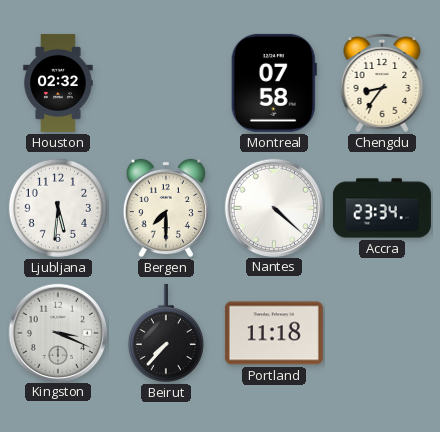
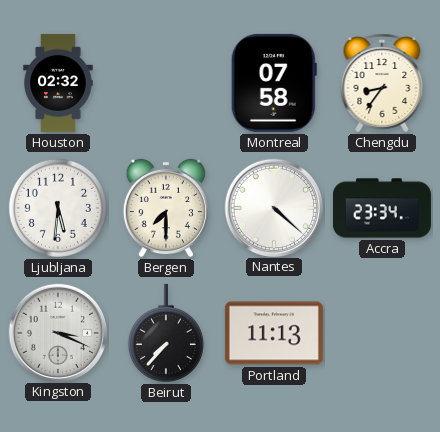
Portland: 11:18 -> 11:13 (274, 333)
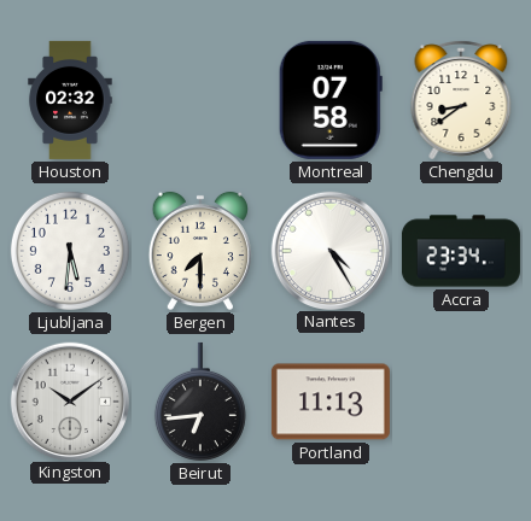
Chengdu: 8:36 -> 8:39 (461, 100)
Nantes: 4:22 -> 4:25 (329, 250)
Kingston: 3:19 -> 10:09 (69, 400)
Beirut: 7:37 -> 6:44 (200, 402)
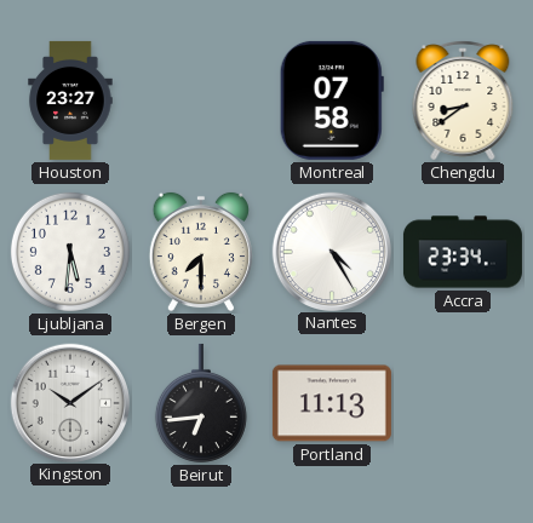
Houston: 02:32 -> 23:27 (70, 100)
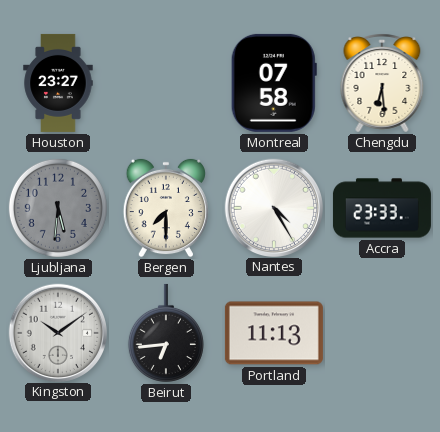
Chengdu: 8:39 -> 6:29 (382, 83)
Ljubljana dial: white -> grey (58, 208)
Accra: 23:34 -> 23:33 (382, 208)
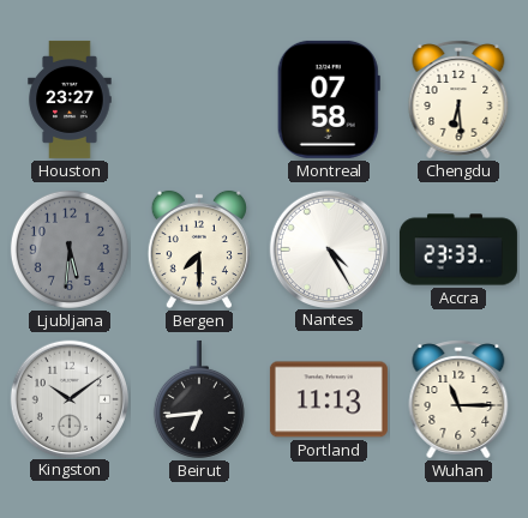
Wuhan: none -> 11:15 (458, 399)
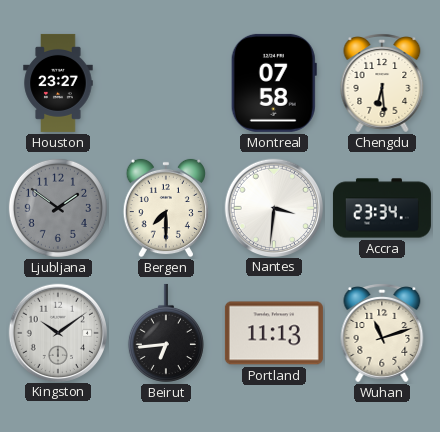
Ljubljana: 5:31 -> 1:51 (58, 208)
Nantes: 4:25 -> 3:31 (273, 207)
Accra: 23:33 -> 23:34 (382, 208)
Wuhan: 11:15 -> 11:12 (382, 333)
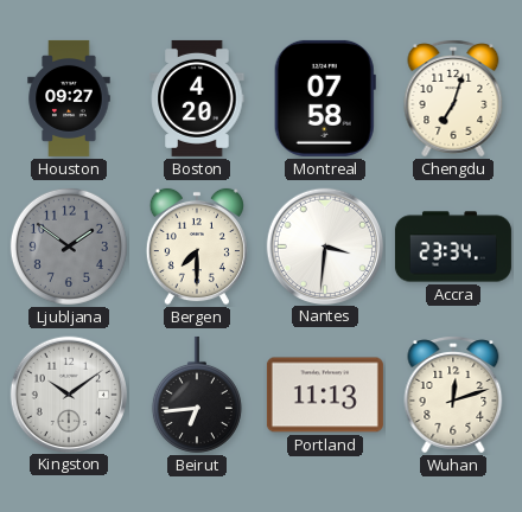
Houston: 23:27 -> 09:27 (69, 98)
Boston: none -> 4:20 (197, 98)
Chengdu: 6:29 -> 7:03 (453, 98)
Wuhan: 11:12 -> 12:12 (453, 395)
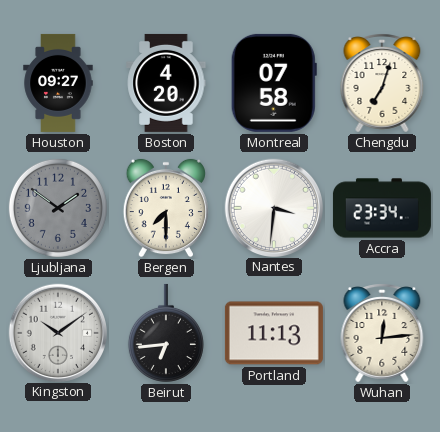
Wuhan: 12:12 -> 12:14 (382, 333)
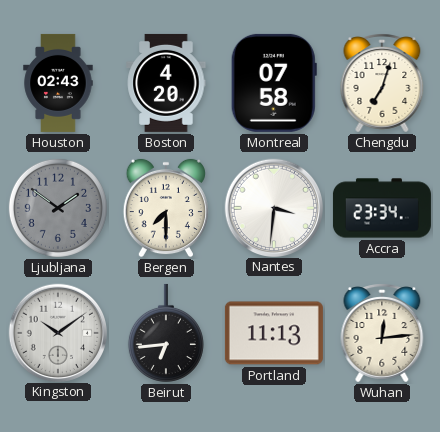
Houston: 09:27 -> 02:43 (58, 83)
